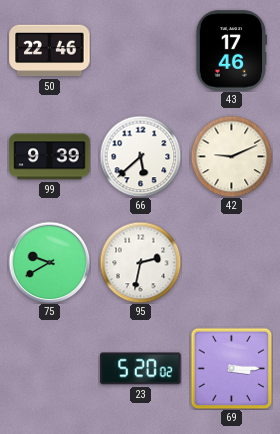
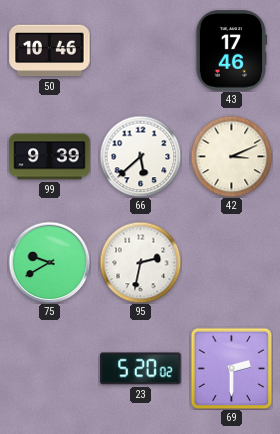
50: 22:46 -> 10:46 (50, 51)
42: 9:11 -> 3:11 (231, 156)
69: 3:15 -> 2:30 (231, 368)
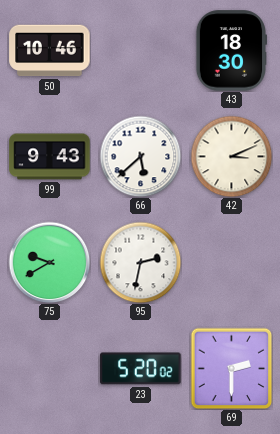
43: 17:46 -> 18:30 (230, 51)
99: 9:39 -> 9:43 (50, 157)
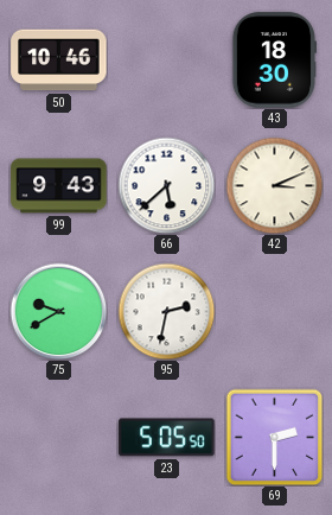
23: 5:20 -> 5:05 (167, 438)
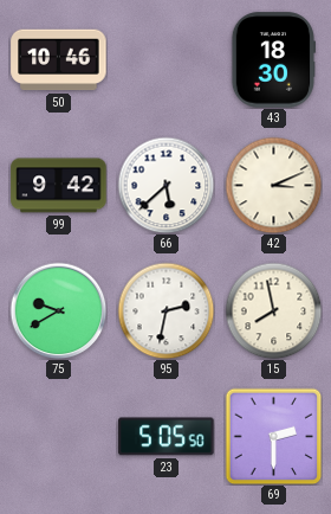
99: 9:43 -> 9:42 (59, 186)
15: none -> 7:58 (273, 310)
